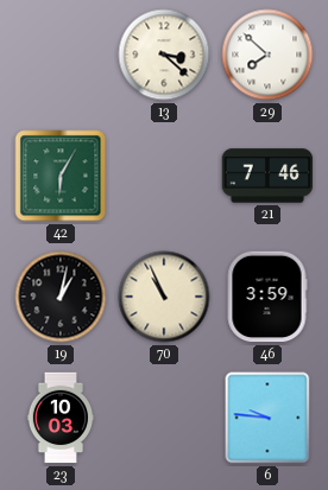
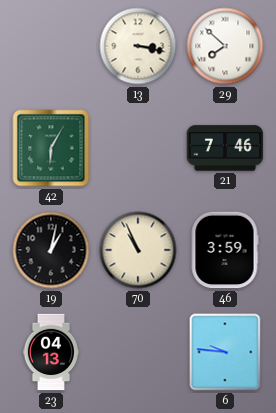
13: 3:22 -> 3:17 (138, 46)
23: 10:03 -> 04:13 (51, 352)
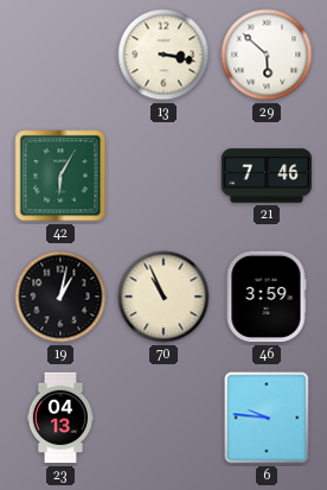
29: 7:52 -> 5:52 (267, 55)
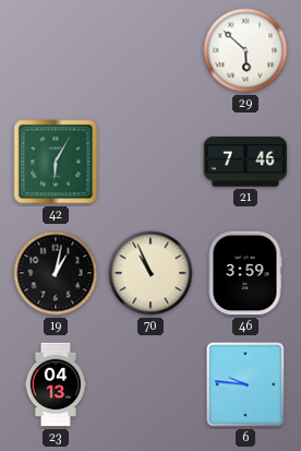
13: 3:17 -> none (163, 55)
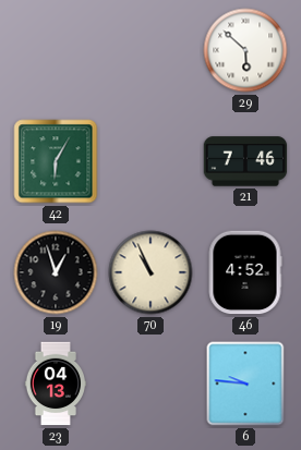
19: 1:02 -> 12:57 (56, 272)
46: 3:59 -> 4:52 (245, 272)
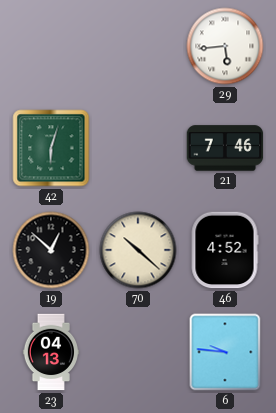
29: 5:52 -> 5:44 (225, 46)
42: 6:05 -> 6:03 (51, 148)
19: 12:57 -> 12:52 (51, 250)
70: 10:56 -> 10:22 (138, 250)
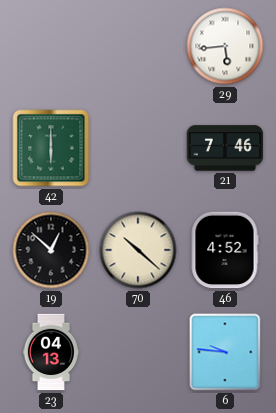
42: 6:03 -> 6:00 (51, 148)
